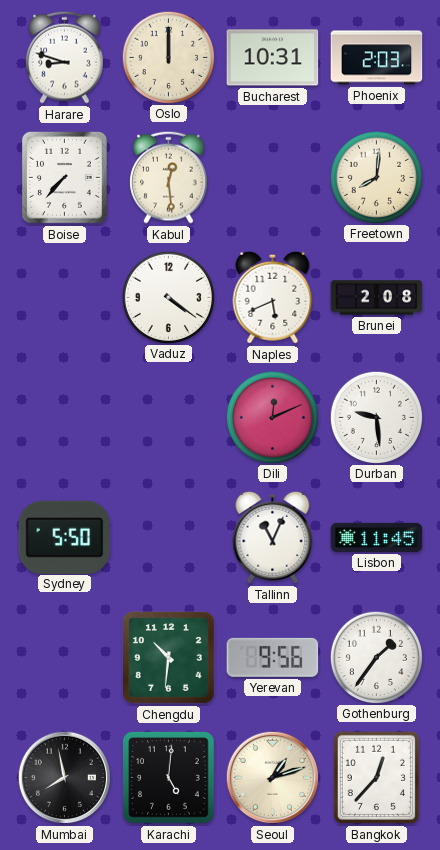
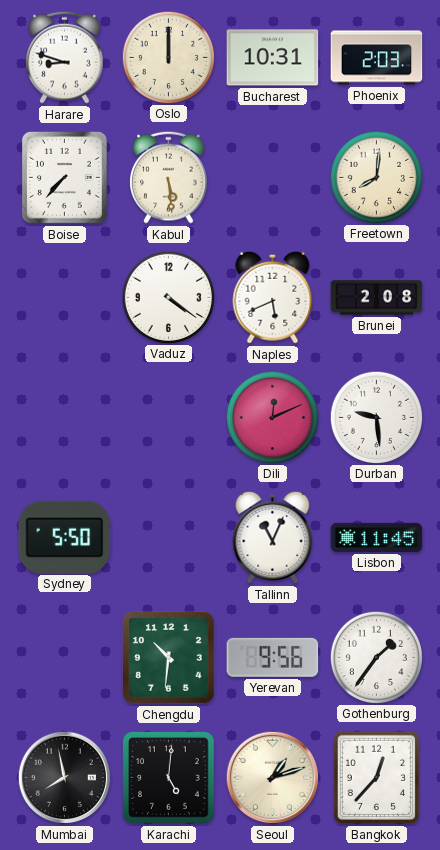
Kabul: 12:29 -> 5:29 (169, 177)
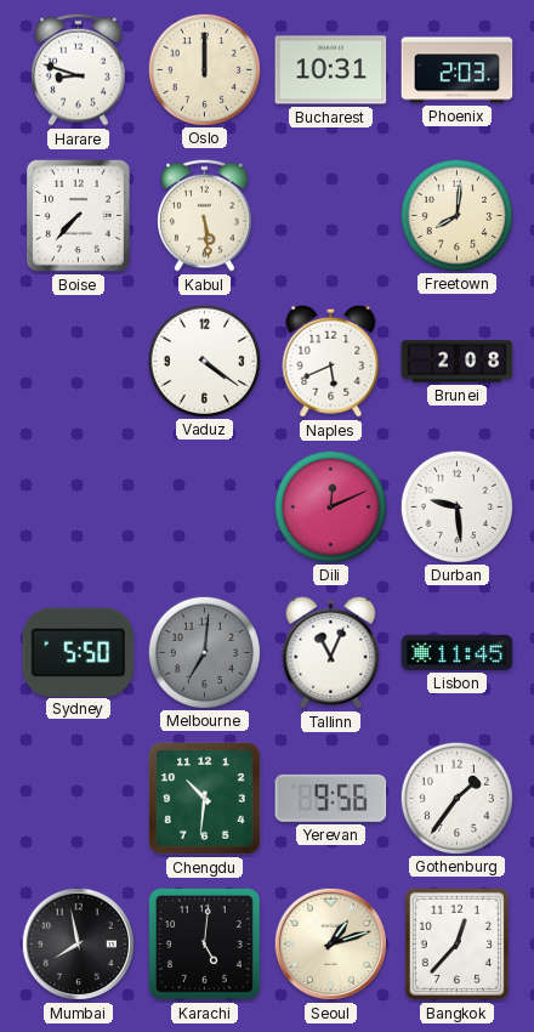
Melbourne: none -> 7:01 (204, 652)
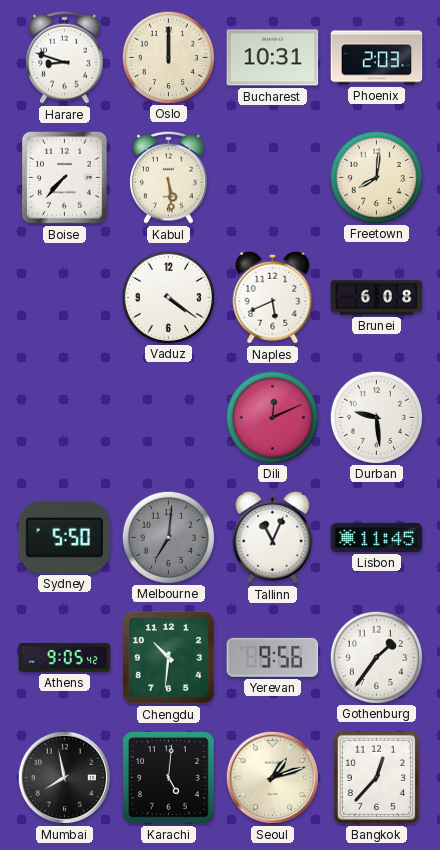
Brunei: 2:08 -> 6:08 (377, 298)
Athens: none -> 9:05 (65, 658)
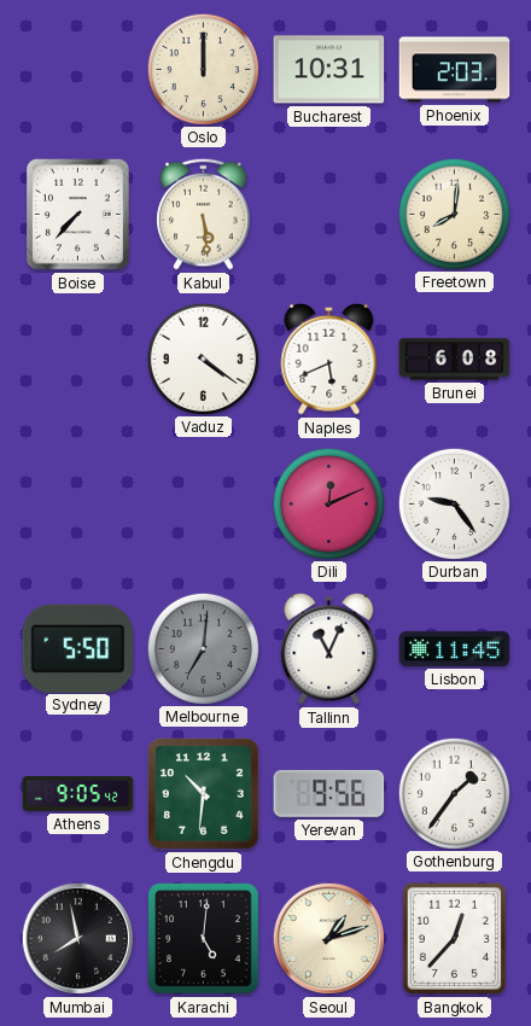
Harare: 8:48 -> none (65, 57)
Durban: 9:29 -> 9:24 (454, 503)
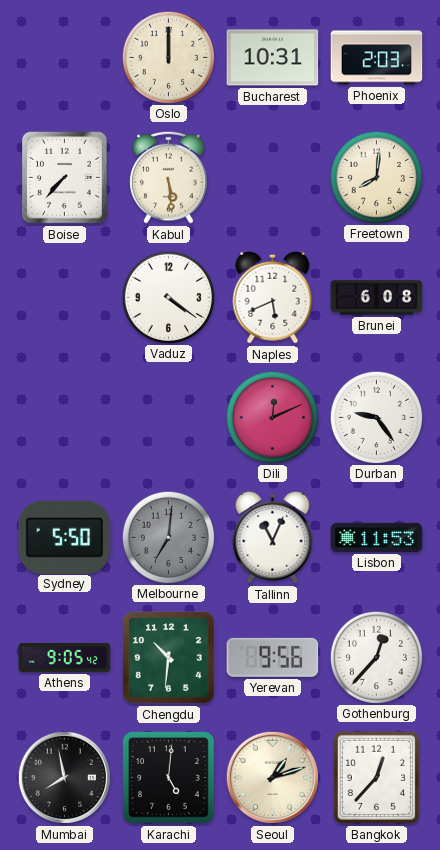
Lisbon: 11:45 -> 11:53 (377, 537)
Gothenburg: 1:36 -> 12:37 (376, 657)
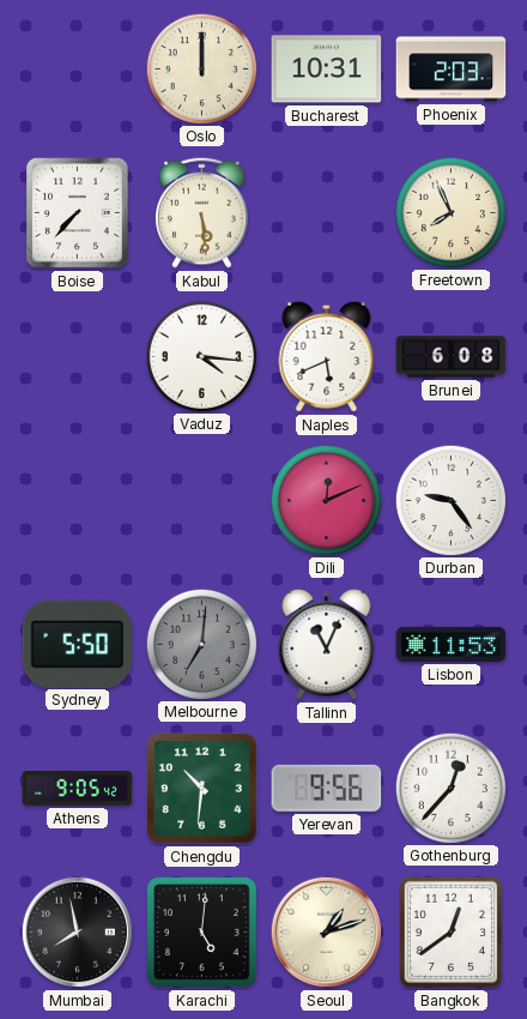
Freetown: 8:01 -> 7:56 (450, 212)
Vaduz: 4:21 -> 4:16 (201, 356)
Bangkok: 12:37 -> 12:39 (450, 931)
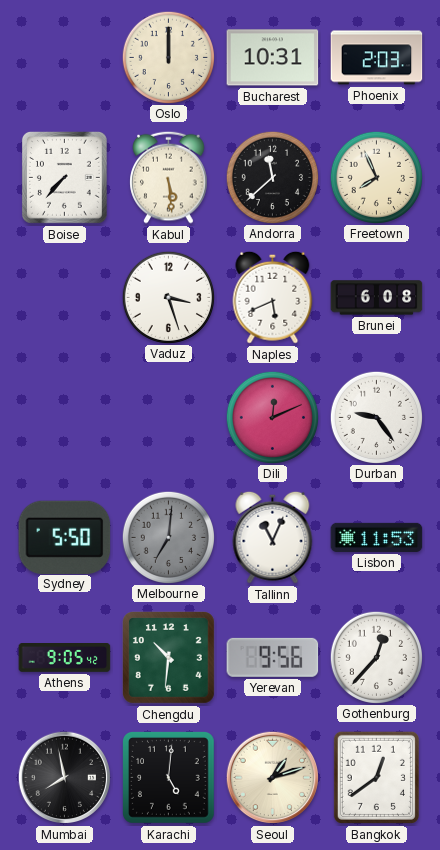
Andorra: none -> 11:38 (272, 177)
Vaduz: 4:16 -> 3:27 (168, 297)
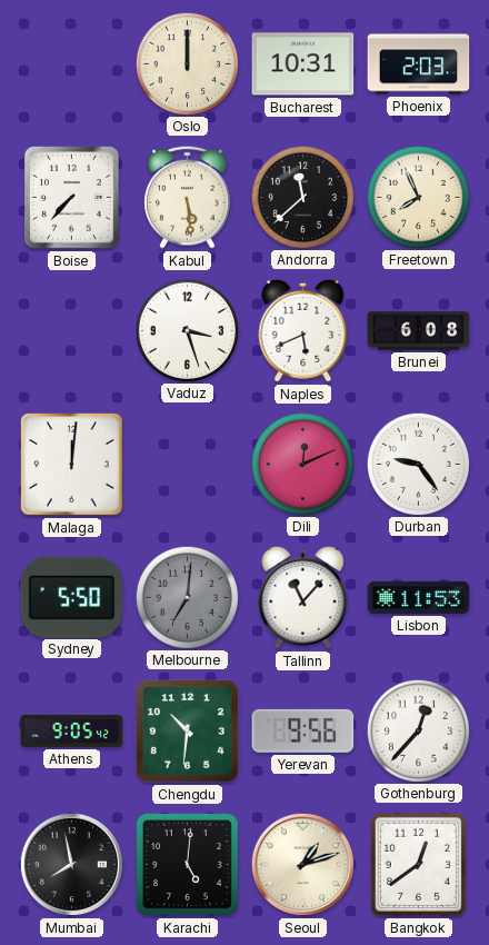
Malaga: none -> 12:01 (72, 465)
Tallinn: 11:04 -> 11:07 (303, 597)
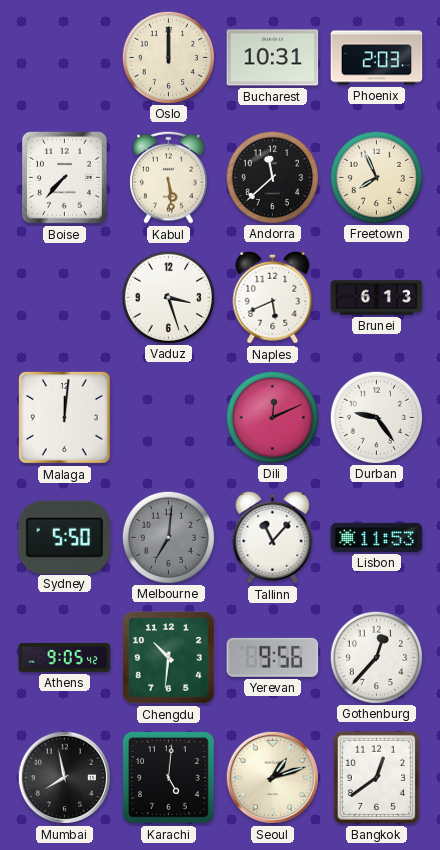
Brunei: 6:08 -> 6:13 (377, 298)
